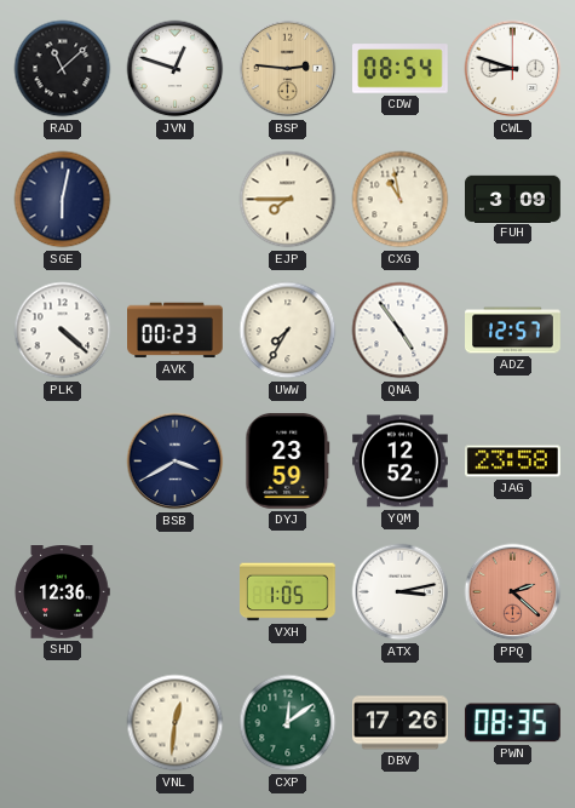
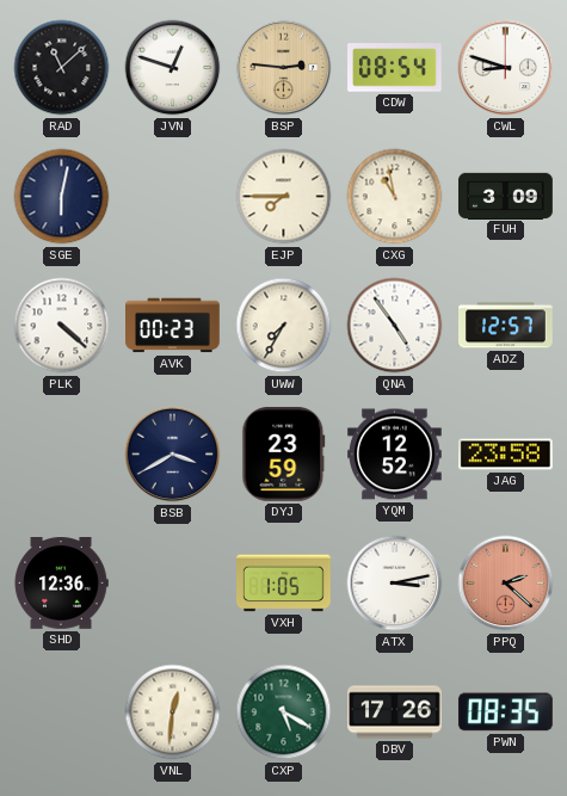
CXP: 12:09 -> 5:20 (284, 712)
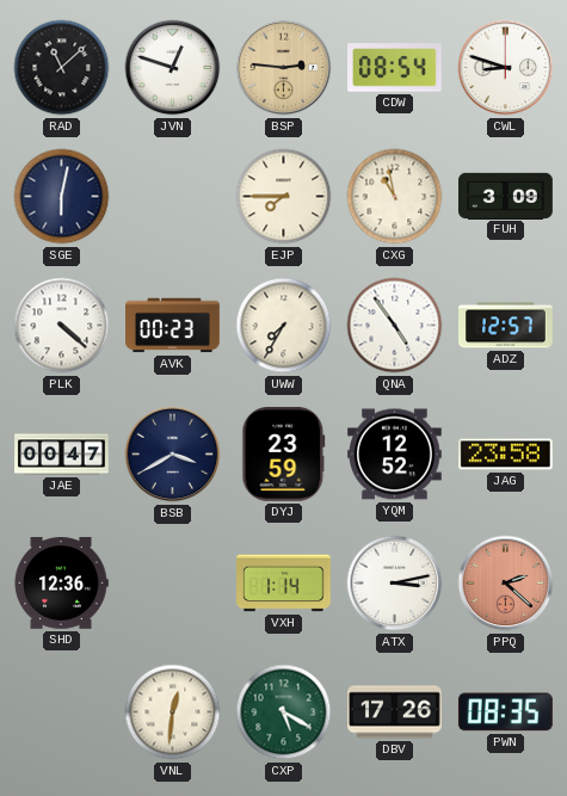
JAE: none -> 00:47 (62, 455)
VXH: 1:05 -> 1:14 (284, 584)
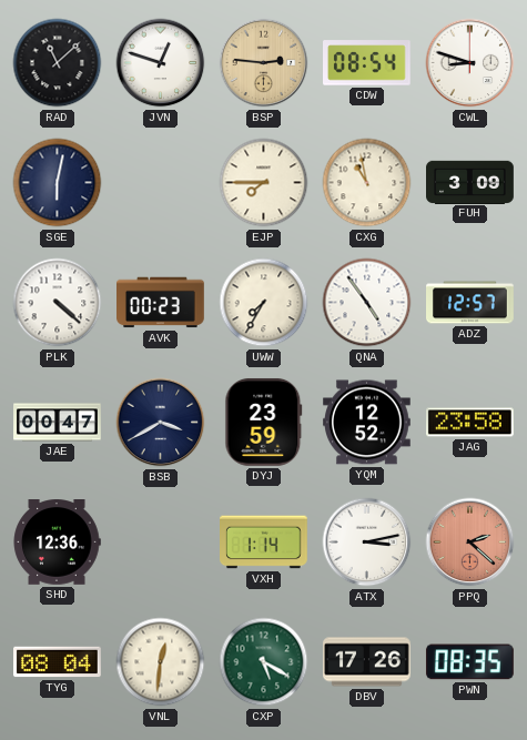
TYG: none -> 08:04 (58, 662)
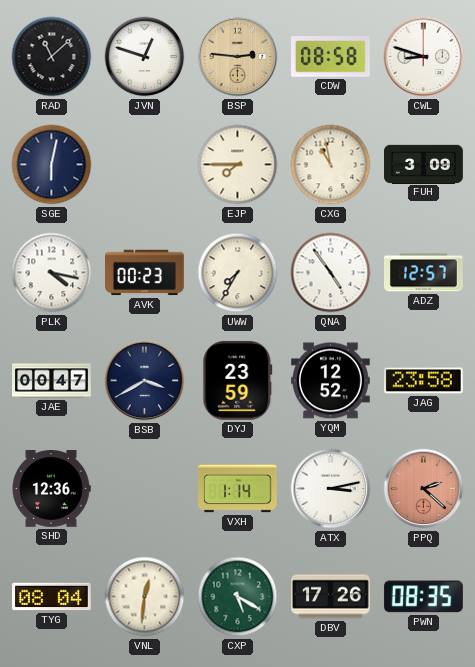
CDW: 08:54 -> 08:58 (331, 57)
PLK: 4:22 -> 4:17 (52, 273)
